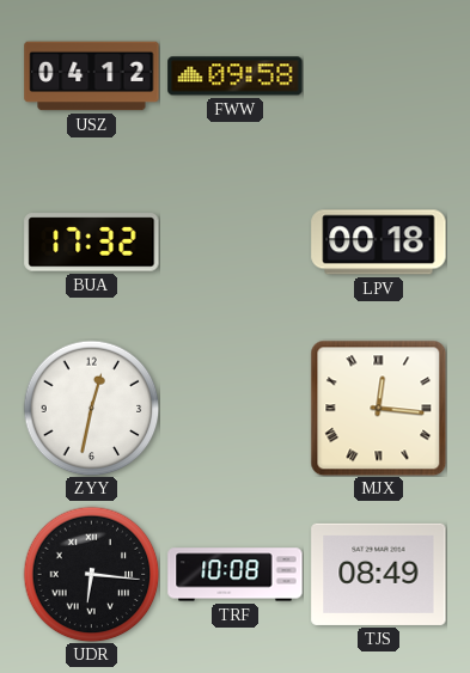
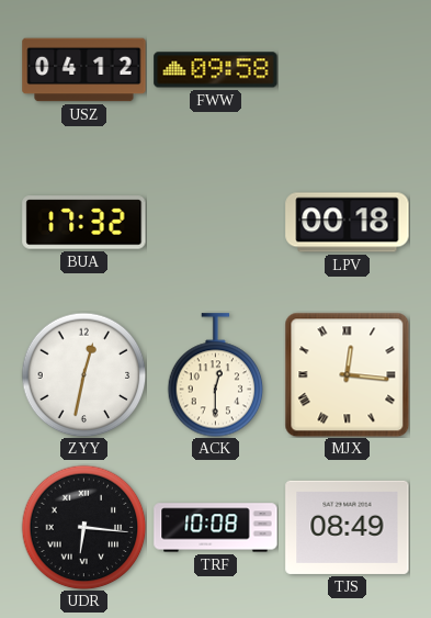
ACK: none -> 12:30 (216, 375)
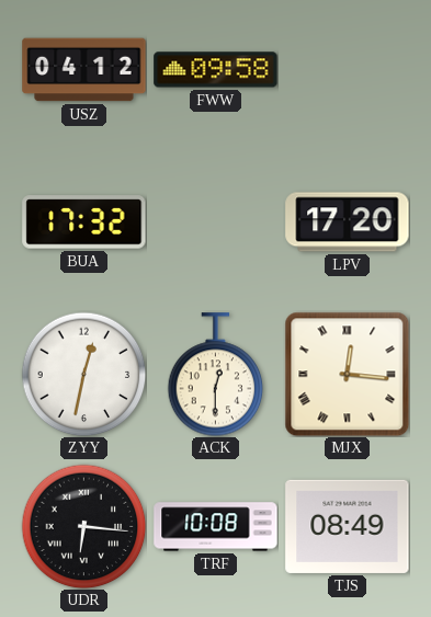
LPV: 00:18 -> 17:20 (348, 222)
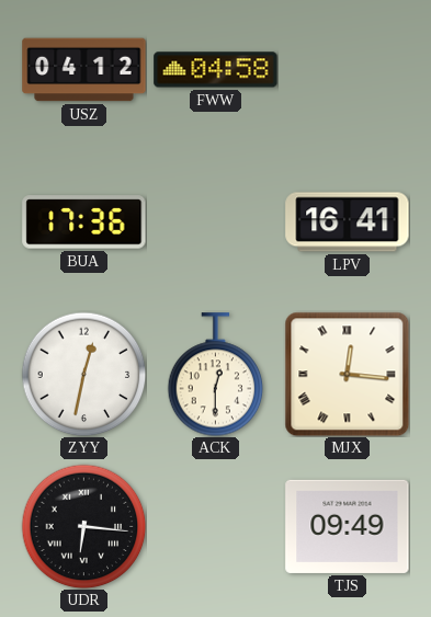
FWW: 09:58 -> 04:58 (216, 70)
BUA: 17:32 -> 17:36 (84, 222)
LPV: 17:20 -> 16:41 (348, 222)
TRF: 10:08 -> none (216, 527)
TJS: 08:49 -> 09:49 (348, 526)
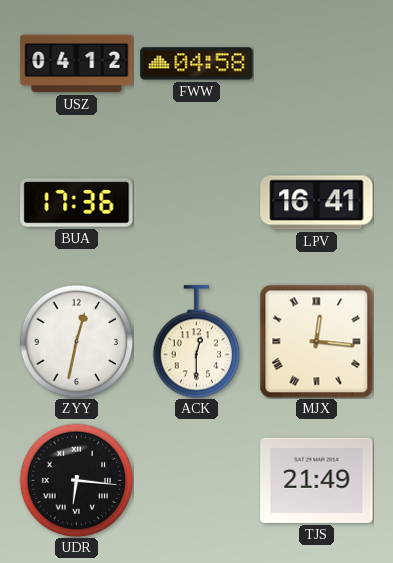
TJS: 09:49 -> 21:49 (317, 480)
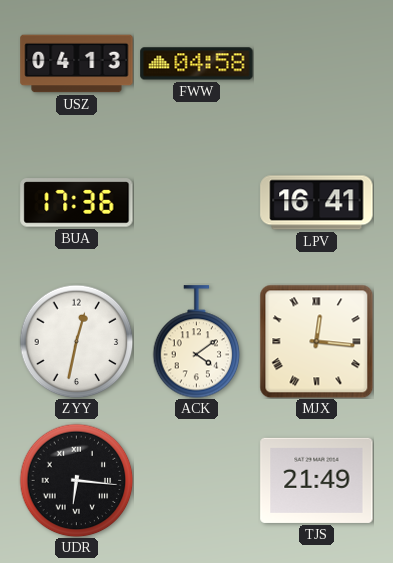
USZ: 04:12 -> 04:13 (77, 64)
ACK: 12:30 -> 4:09 (197, 342)
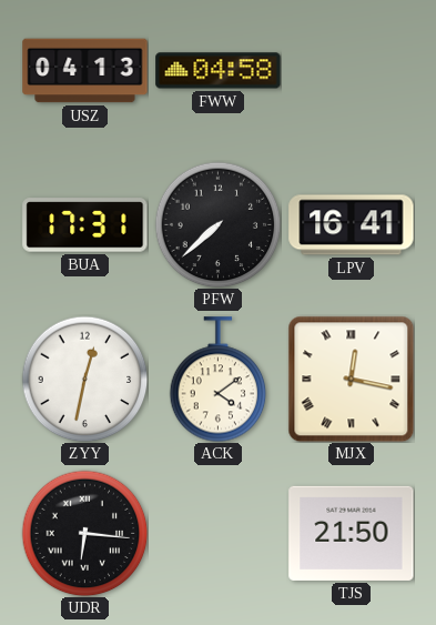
BUA: 17:36 -> 17:31 (85, 225)
PFW: none -> 7:38 (217, 224)
MJX: 12:16 -> 12:17 (351, 379)
TJS: 21:49 -> 21:50 (352, 533)
